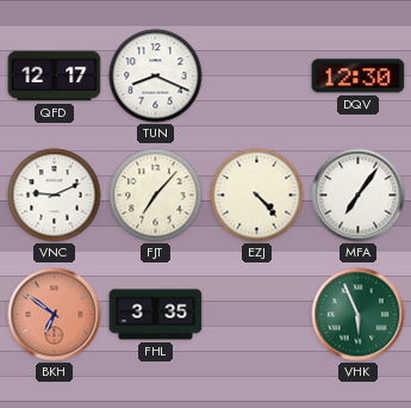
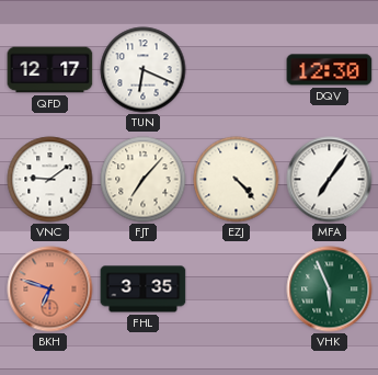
TUN: 8:19 -> 6:19 (144, 70)
VNC: 9:11 -> 9:09 (50, 180)
BKH: 6:51 -> 6:48 (50, 289)
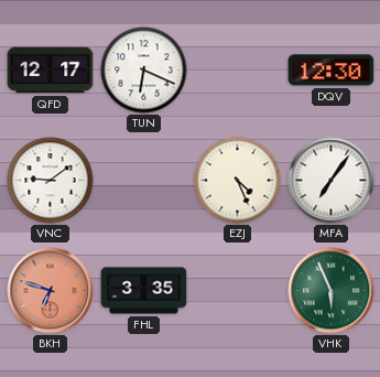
FJT: 7:07 -> none (144, 180)
EZJ: 4:23 -> 4:26 (238, 181)
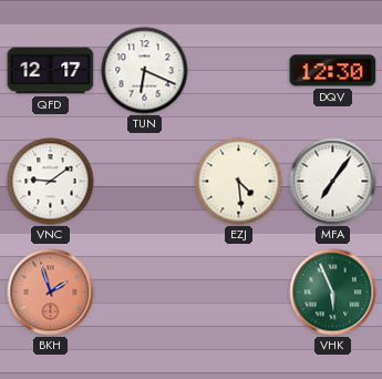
EZJ: 4:26 -> 4:29 (239, 182)
BKH: 6:48 -> 1:57 (51, 293)
FHL: 3:35 -> none (144, 291)
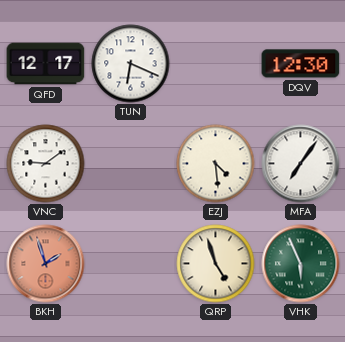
QRP: none -> 4:57 (216, 264)
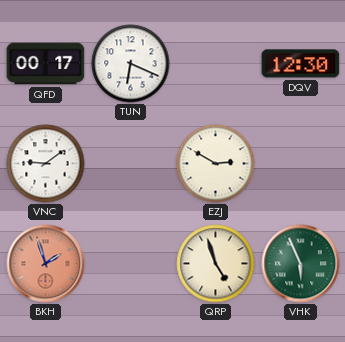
QFD: 12:17 -> 00:17 (46, 64)
EZJ: 4:29 -> 2:50 (216, 164)
MFA: 7:06 -> none (301, 164)
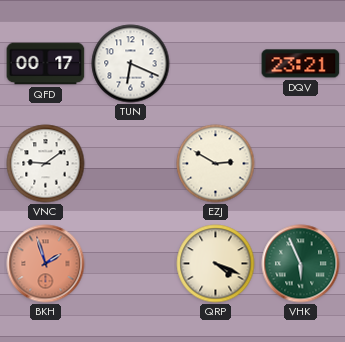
DQV: 12:30 -> 23:21 (301, 64)
QRP: 4:57 -> 4:19 (216, 264)
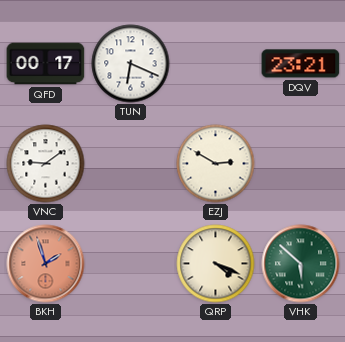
VHK: 5:56 -> 5:52 (301, 264)
